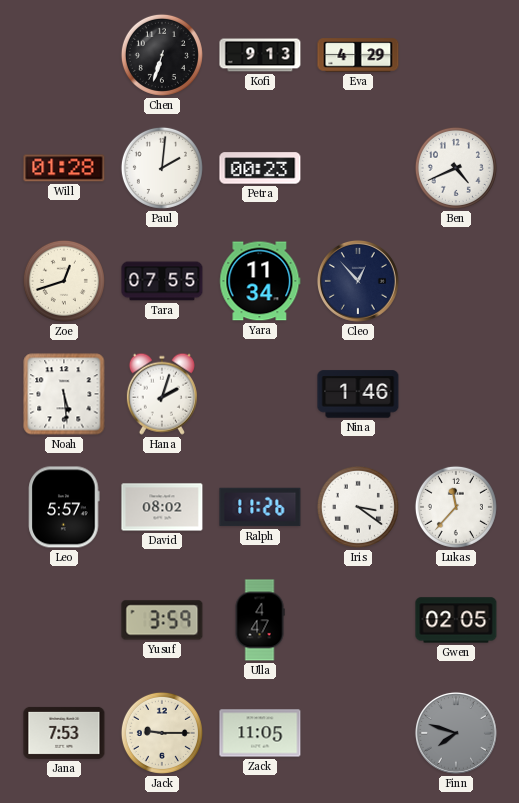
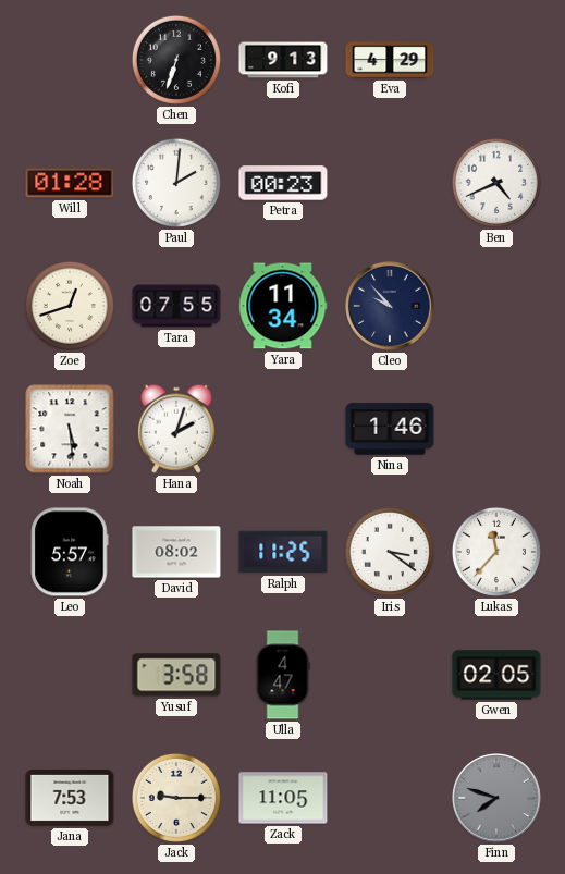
Cleo: 12:53 -> 9:53 (390, 306)
Ralph: 11:26 -> 11:25 (283, 552)
Yusuf: 3:59 -> 3:58 (176, 675)
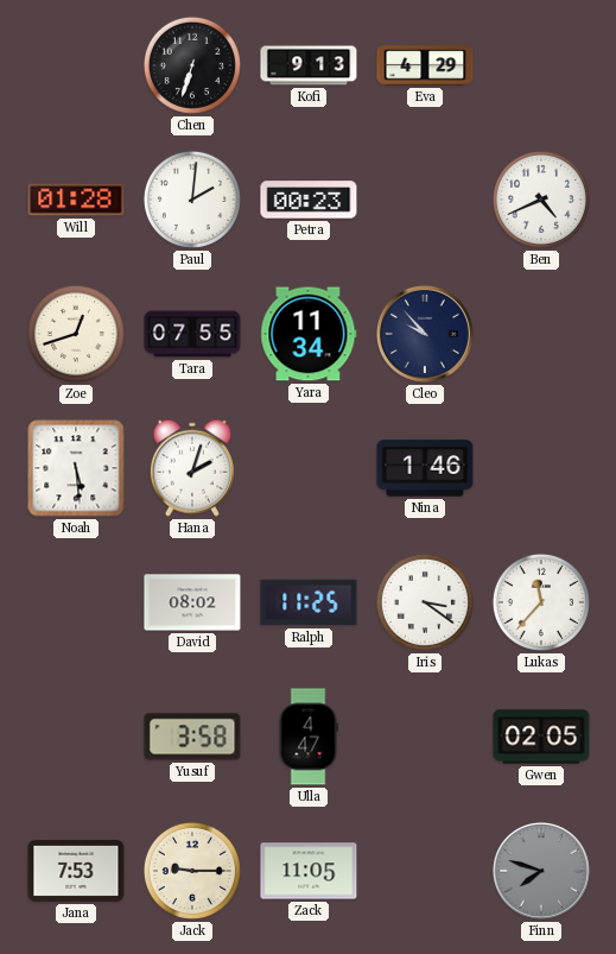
Leo: 5:57 -> none (70, 552)
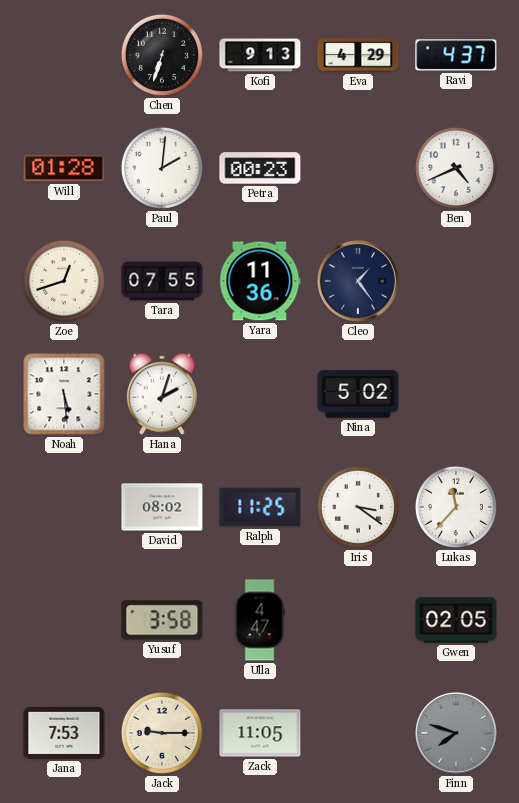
Ravi: none -> 4:37 (456, 55)
Yara: 11:34 -> 11:36 (260, 281)
Cleo: 9:53 -> 1:24 (358, 281)
Nina: 1:46 -> 5:02 (358, 394)
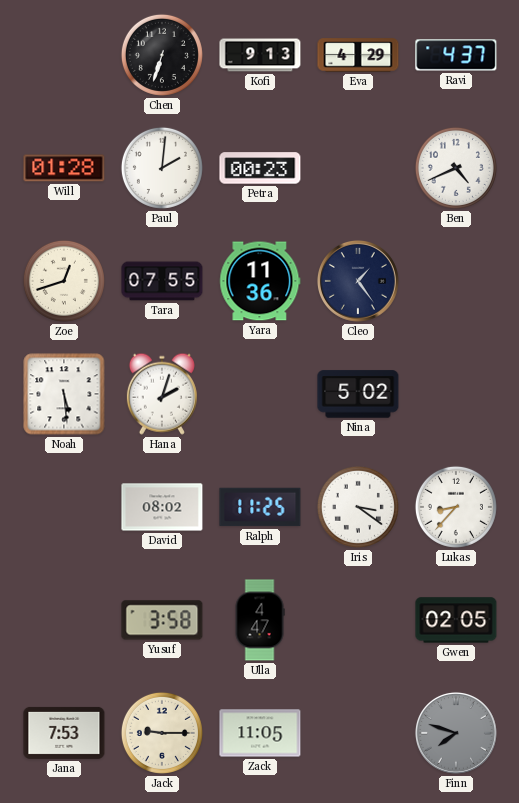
Lukas: 11:37 -> 8:37 (456, 507)
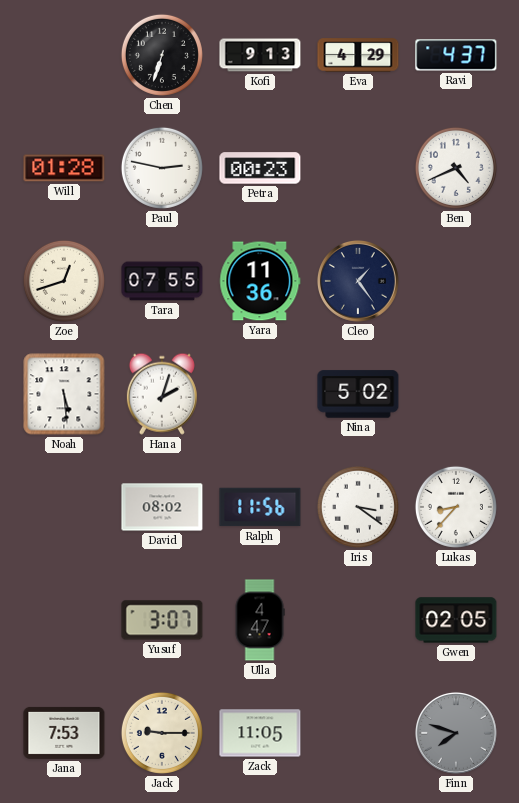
Paul: 2:01 -> 2:47 (162, 168)
Ralph: 11:25 -> 11:56 (260, 507)
Yusuf: 3:58 -> 3:07 (162, 620)
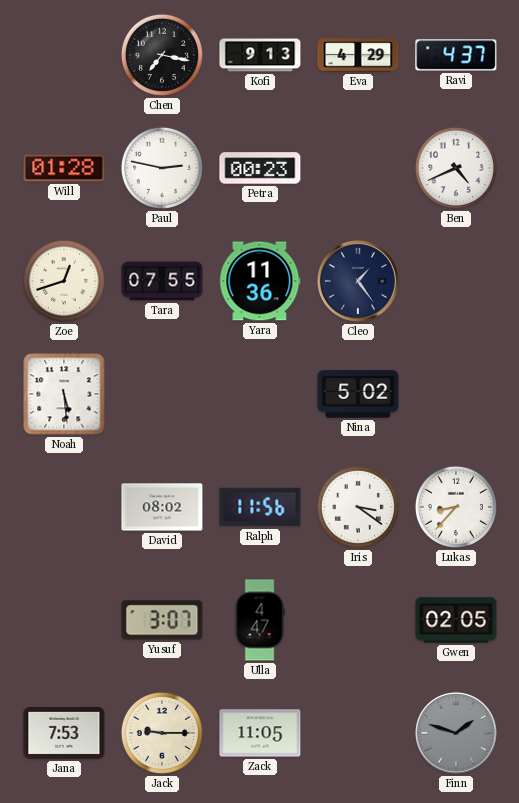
Chen: 6:33 -> 7:17 (162, 55)
Hana: 2:03 -> none (162, 394)
Finn: 7:48 -> 1:48 (456, 733)
